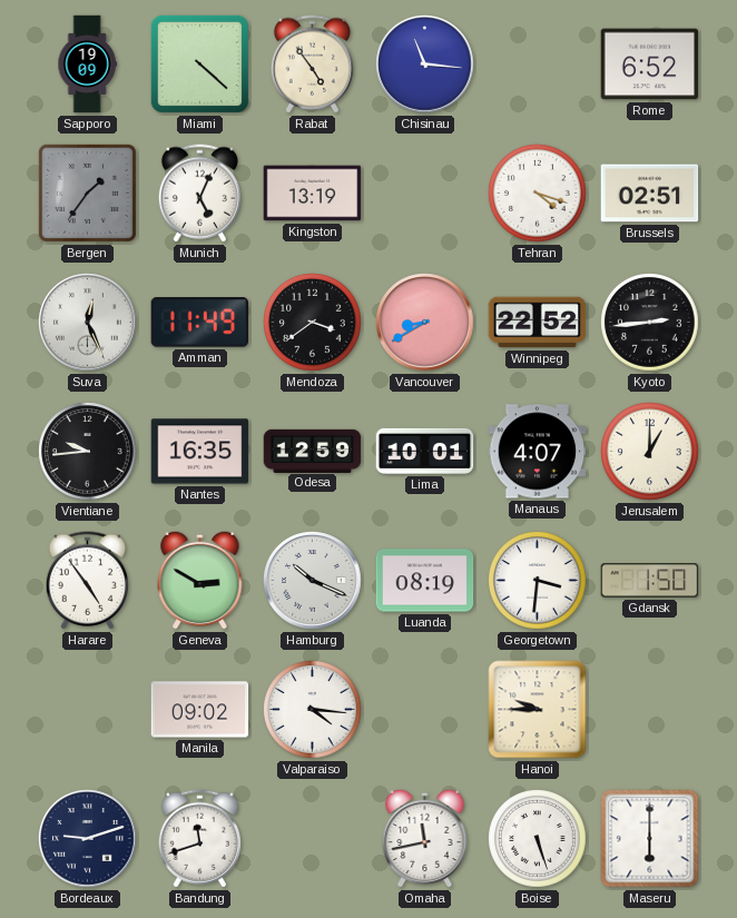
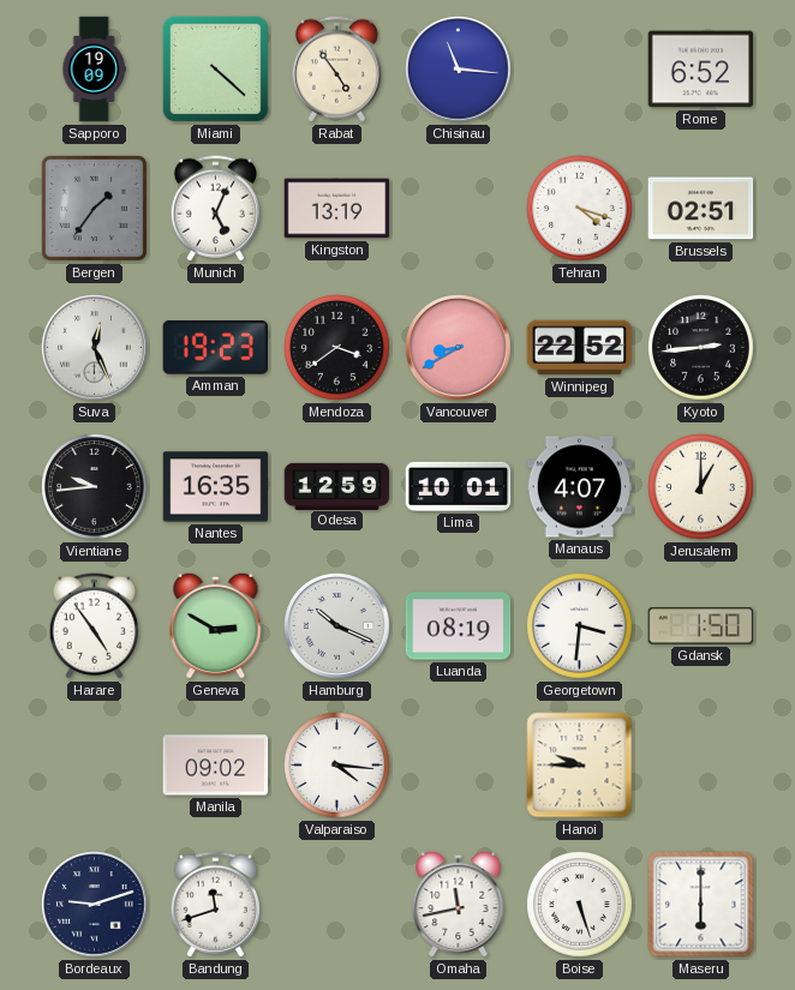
Amman: 11:49 -> 19:23 (215, 348)
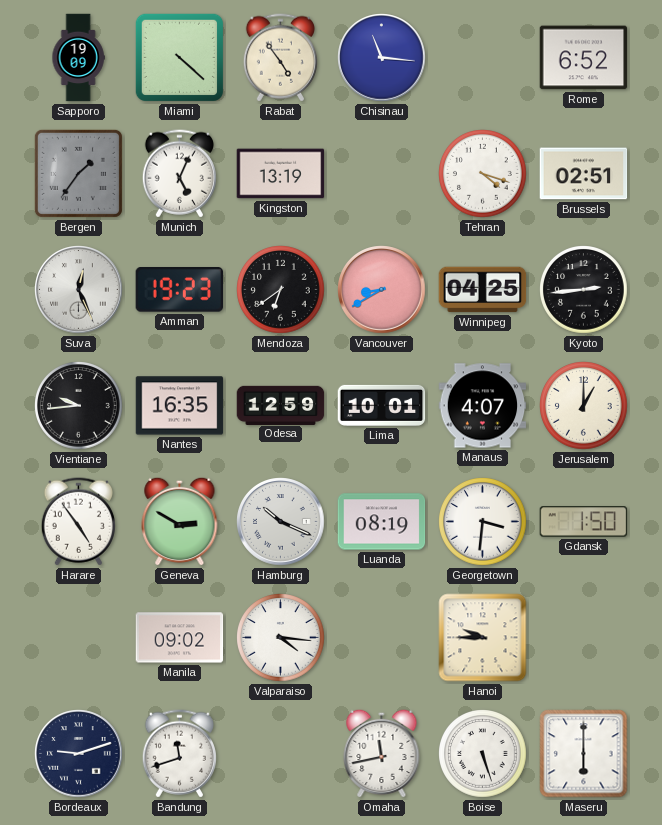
Mendoza: 3:39 -> 6:39 (281, 290)
Winnipeg: 22:52 -> 04:25 (483, 290)
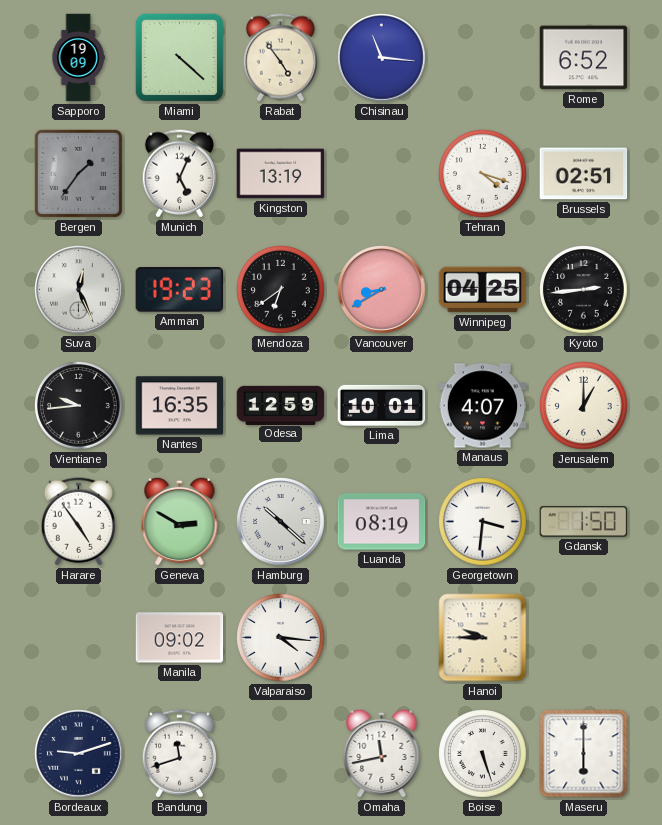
Hamburg: 10:19 -> 10:22 (281, 522)
